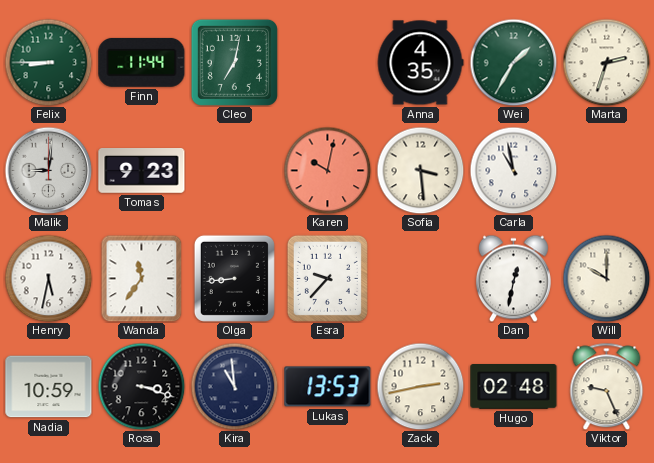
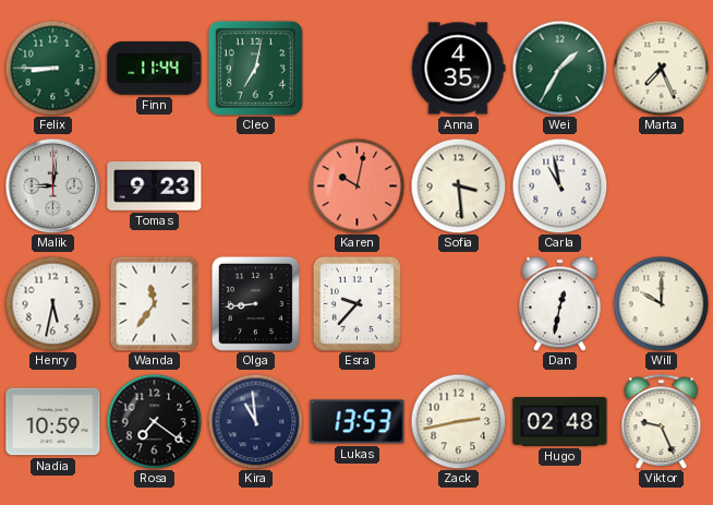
Marta: 2:33 -> 7:26 (661, 68)
Rosa: 3:18 -> 7:21 (154, 421)
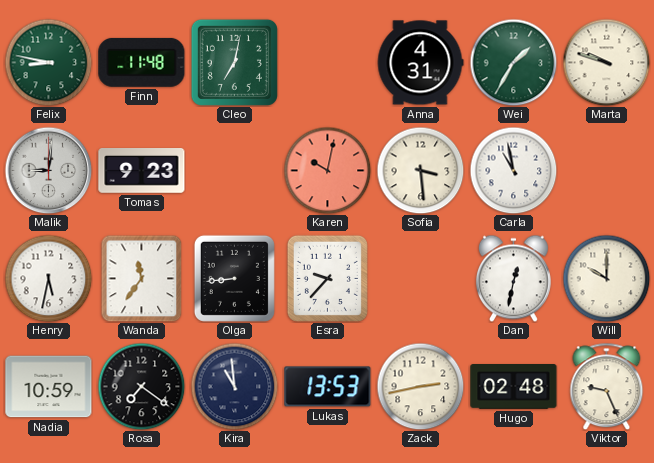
Felix: 8:45 -> 8:47 (48, 62)
Finn: 11:44 -> 11:48 (142, 62)
Anna: 4:35 -> 4:31 (420, 63)
Marta: 7:26 -> 9:48 (606, 62)
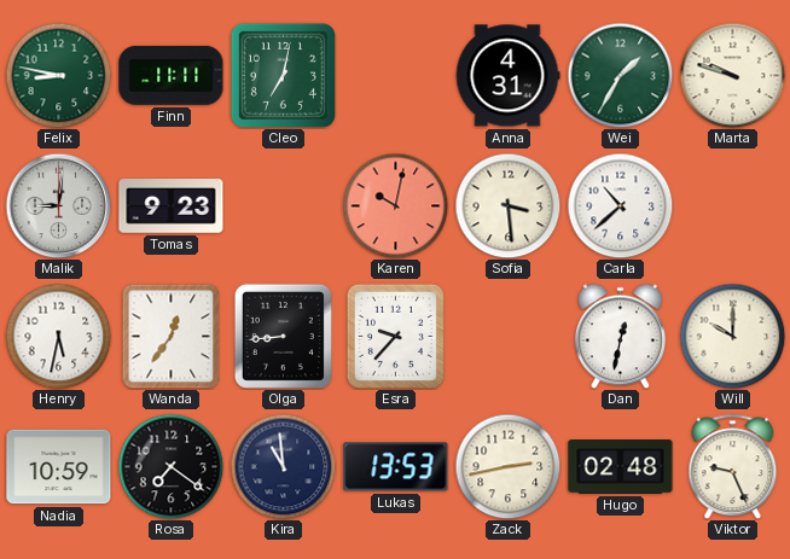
Finn: 11:48 -> 11:11 (172, 75)
Carla: 10:58 -> 10:38 (620, 205)
Wanda: 11:36 -> 12:36 (172, 336)
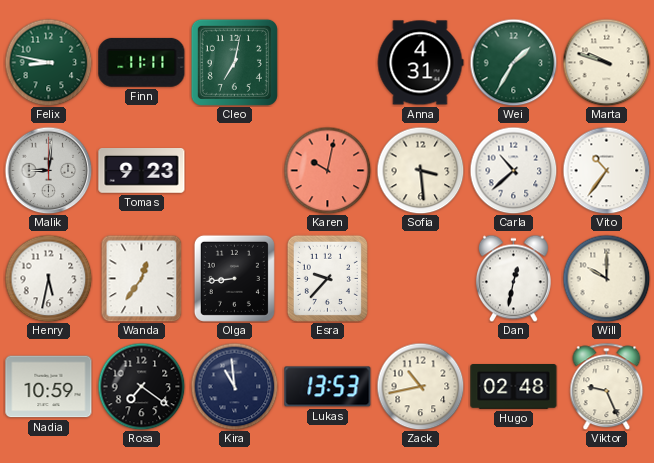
Vito: none -> 10:36 (606, 170)
Zack: 2:43 -> 10:43 (420, 386)
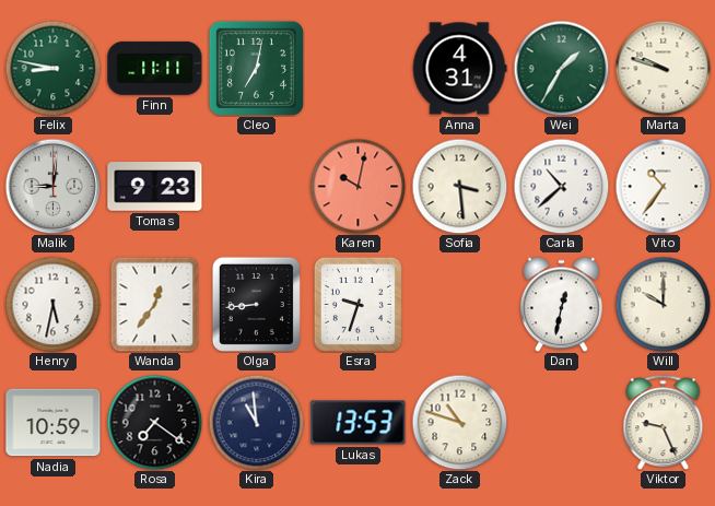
Esra: 9:37 -> 9:33 (357, 304)
Zack: 10:43 -> 10:48 (459, 422)
Hugo: 02:48 -> none (514, 387)
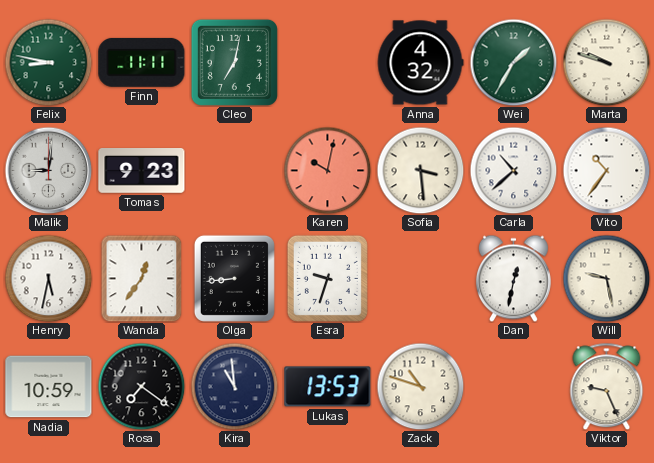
Anna: 4:31 -> 4:32 (420, 63)
Will: 10:00 -> 9:28 (606, 278)
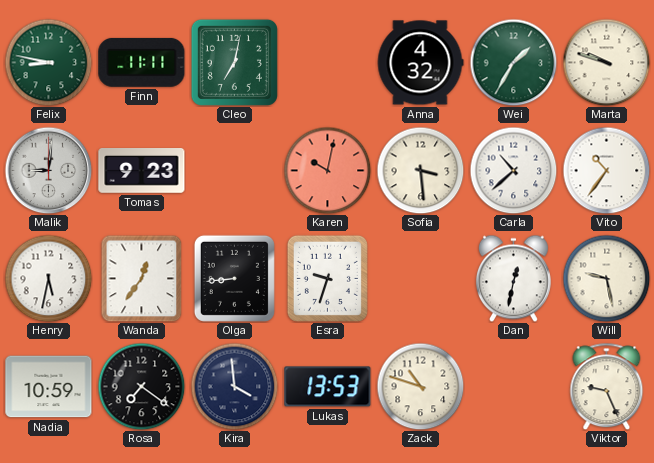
Kira: 10:59 -> 3:59 (234, 386)
